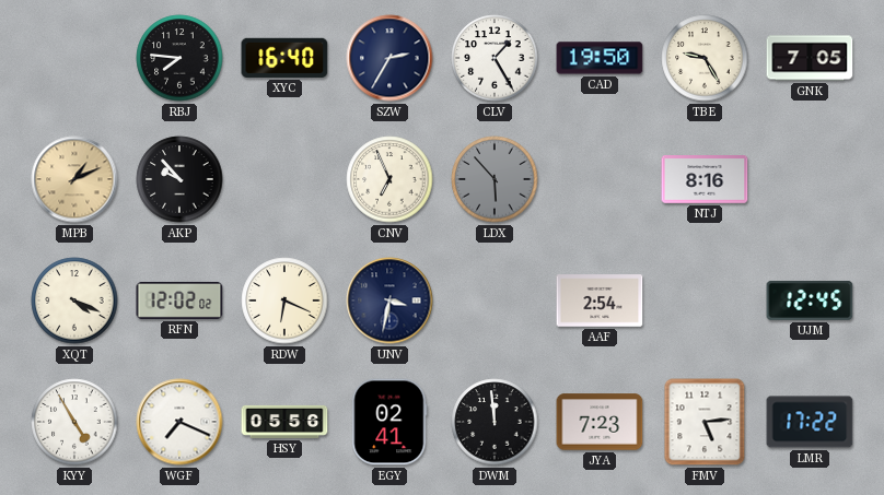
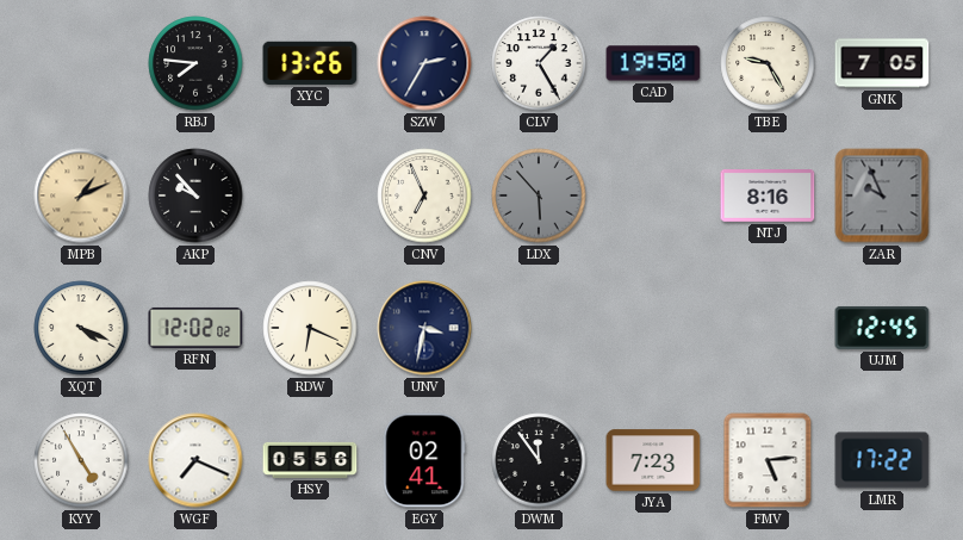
XYC: 16:40 -> 13:26 (310, 63)
ZAR: none -> 9:56 (882, 195)
AAF: 2:54 -> none (600, 300)
DWM: 11:59 -> 11:54 (539, 460)
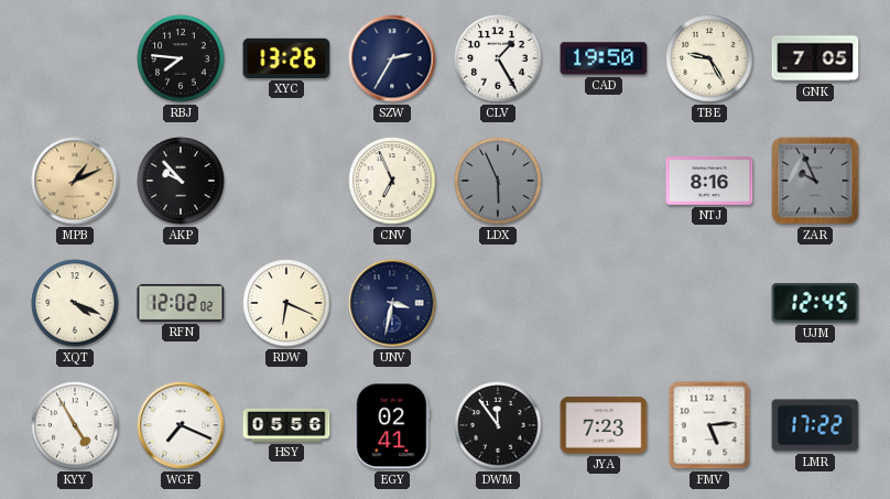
LDX: 5:53 -> 5:56 (498, 181)
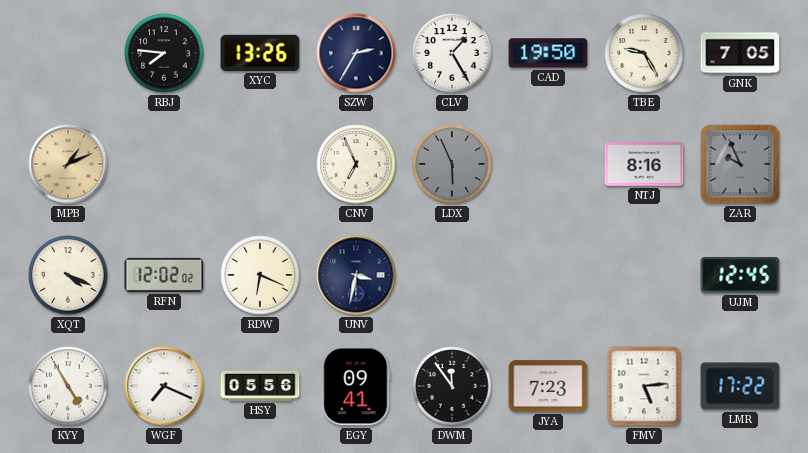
AKP: 9:53 -> none (181, 181)
EGY: 02:41 -> 09:41 (356, 386)
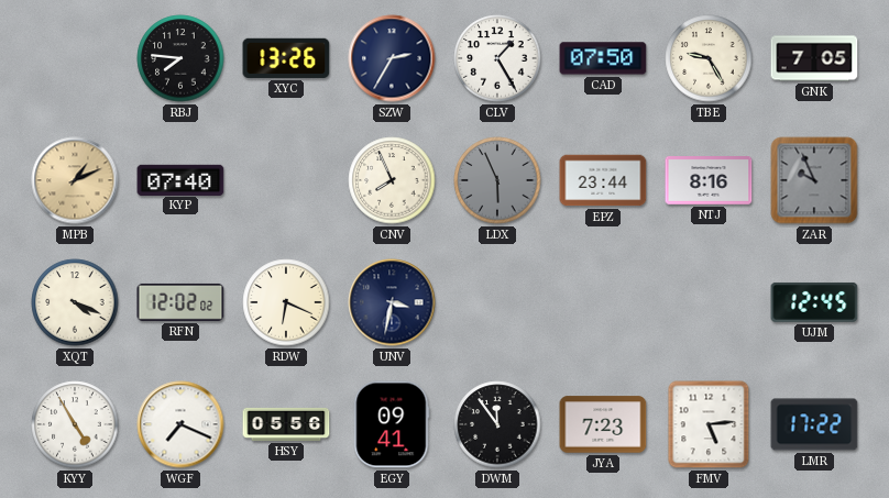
CAD: 19:50 -> 07:50 (603, 58)
KYP: none -> 07:40 (180, 179)
CNV: 6:56 -> 7:56 (392, 180)
EPZ: none -> 23:44 (603, 180)
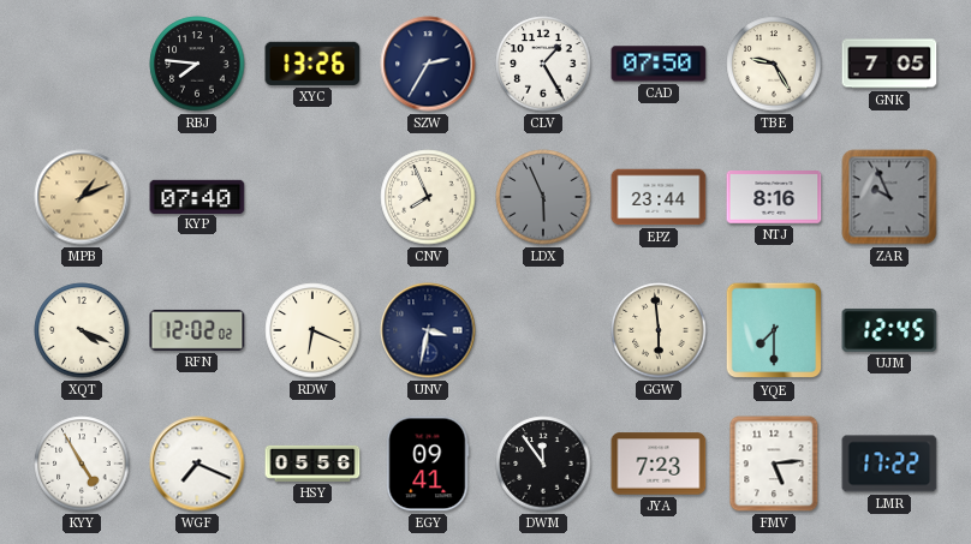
GGW: none -> 5:59 (659, 330)
YQE: none -> 7:30 (774, 330)
